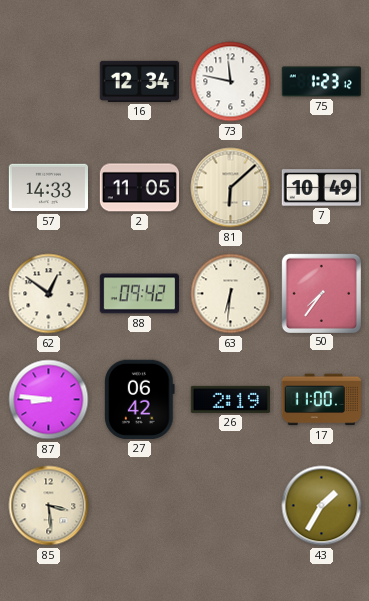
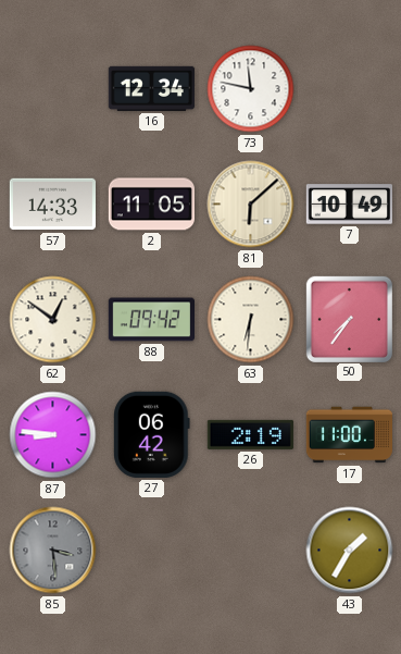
75: 1:23 -> none (321, 82)
85 dial: cream -> grey (53, 551)
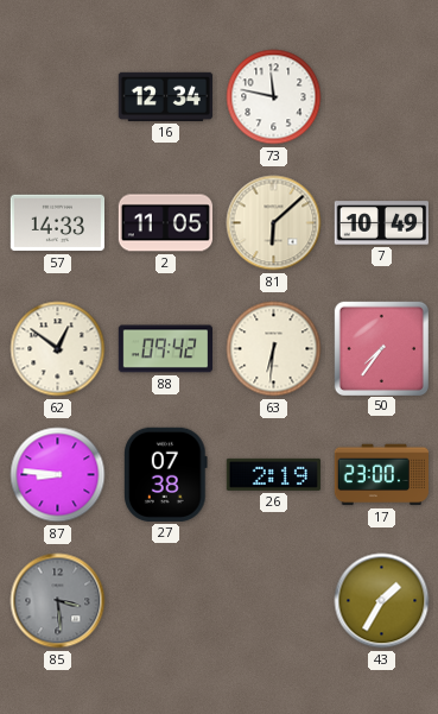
27: 06:42 -> 07:38 (166, 474)
17: 11:00 -> 23:00 (381, 475)
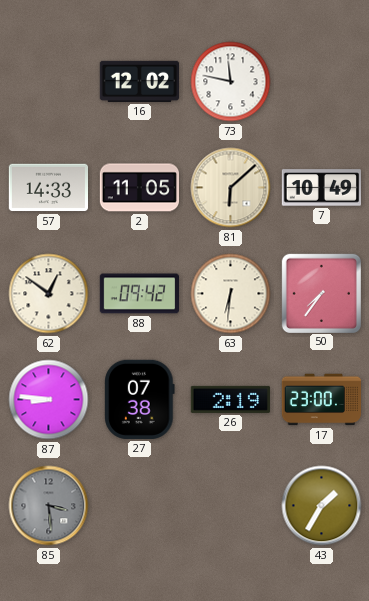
16: 12:34 -> 12:02 (139, 81)
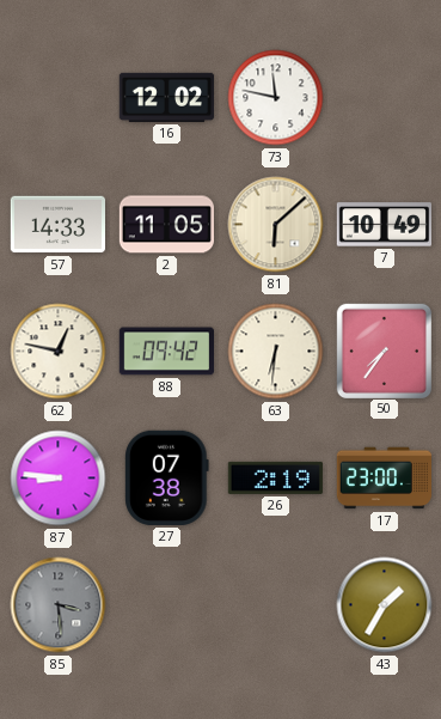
62: 12:51 -> 12:47 (59, 352)
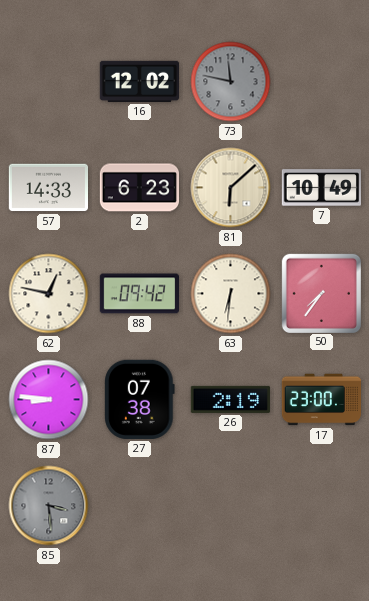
73 dial: white -> grey (231, 82)
2: 11:05 -> 6:23 (139, 188)
43: 1:35 -> none (385, 605)
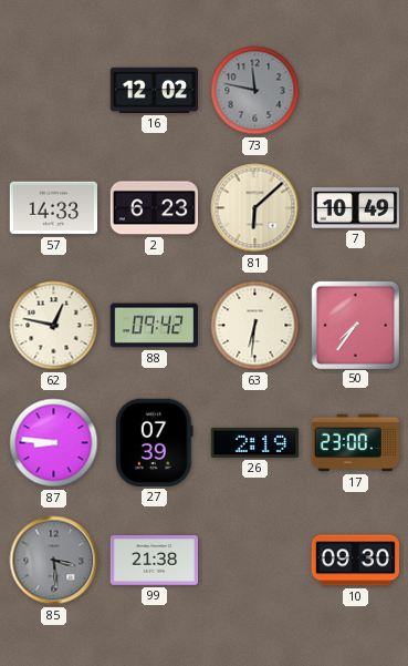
27: 07:38 -> 07:39 (155, 442)
99: none -> 21:38 (154, 561)
10: none -> 09:30 (355, 561)
